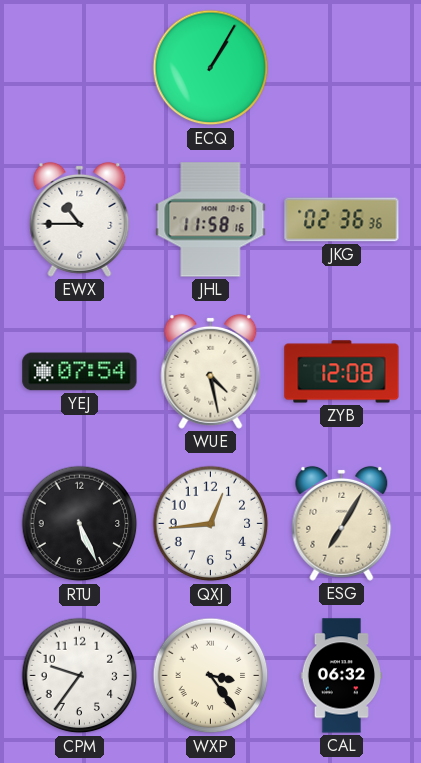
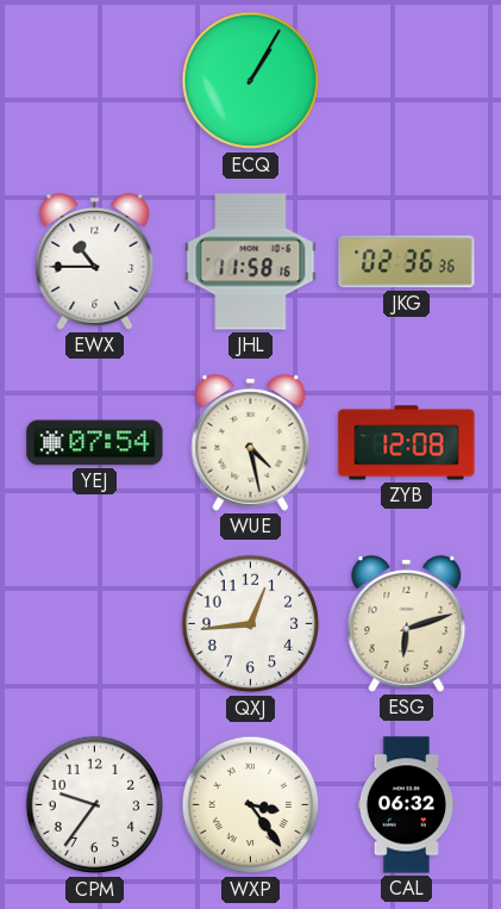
RTU: 5:26 -> none (80, 524)
ESG: 7:05 -> 6:12 (407, 623)
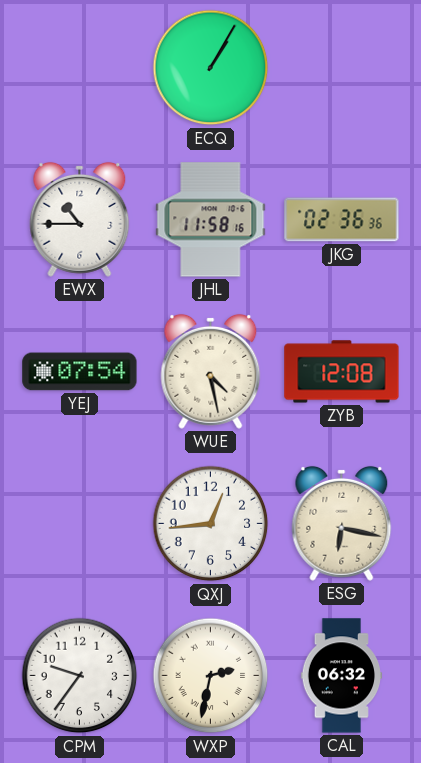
ESG: 6:12 -> 6:17 (342, 523)
WXP: 3:24 -> 2:32 (211, 676)
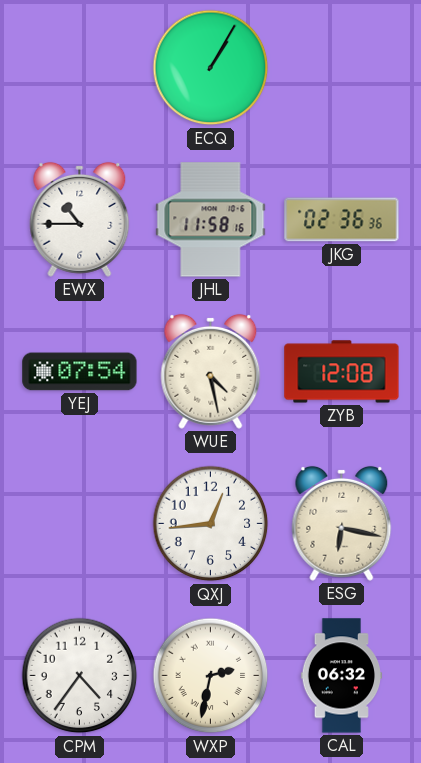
CPM: 9:36 -> 4:36 (80, 676)
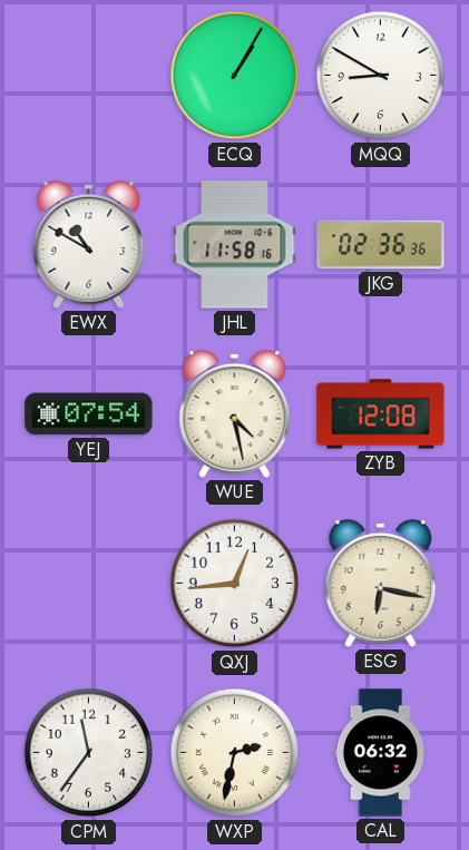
MQQ: none -> 8:50 (381, 76)
EWX: 10:45 -> 10:50 (89, 244)
CPM: 4:36 -> 11:36 (89, 753)
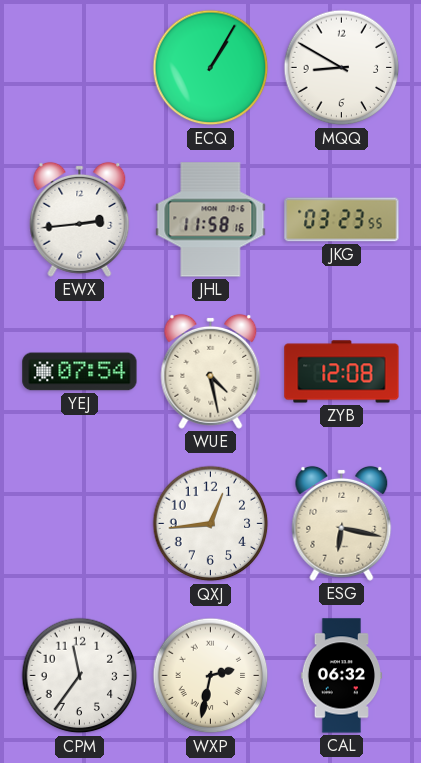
EWX: 10:50 -> 2:44 (80, 219)
JKG: 02:36 -> 03:23 (342, 220)
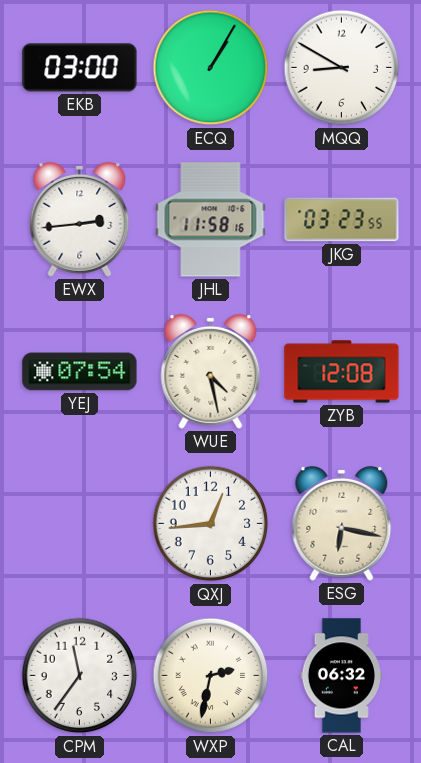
EKB: none -> 03:00 (80, 68)
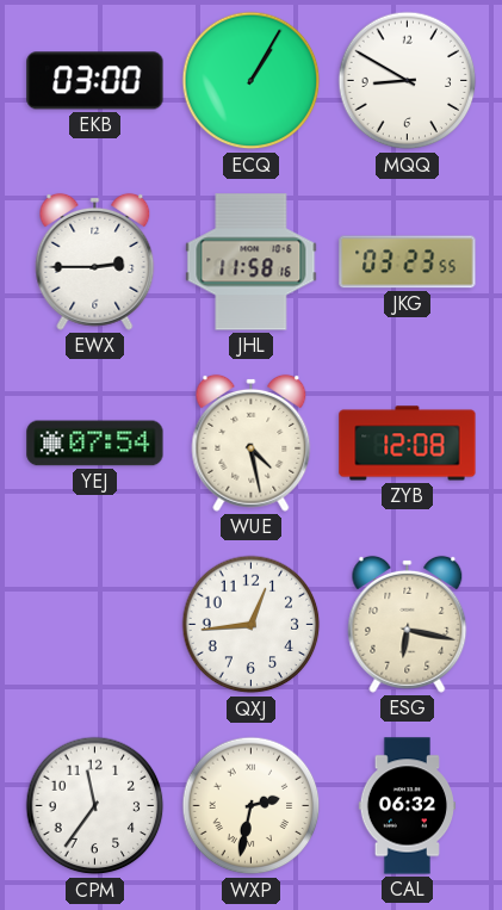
EWX: 2:44 -> 2:45 (95, 261)
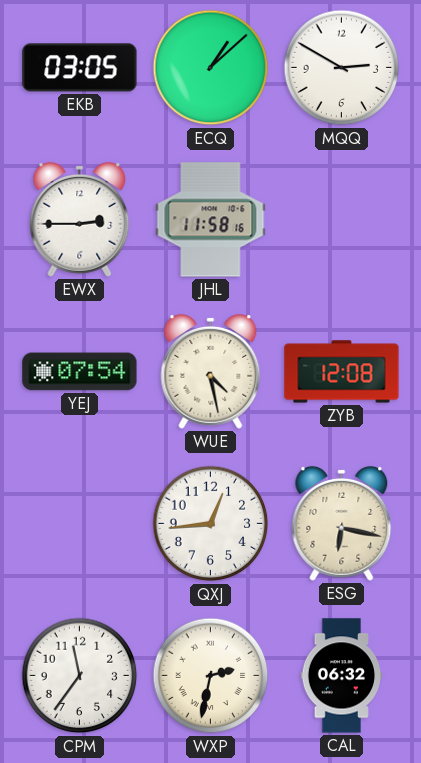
EKB: 03:00 -> 03:05 (80, 68)
ECQ: 1:05 -> 1:08 (211, 68)
MQQ: 8:50 -> 2:50 (342, 68)
JKG: 03:23 -> none (408, 262)
